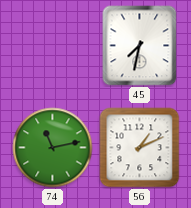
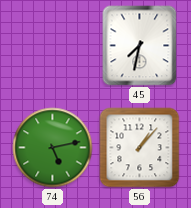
74: 11:13 -> 5:13 (53, 148)
56: 1:11 -> 1:07 (140, 148)
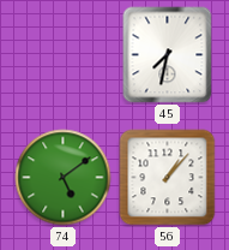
74: 5:13 -> 5:09 (64, 178)
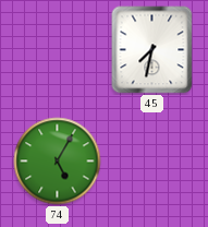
74: 5:09 -> 5:05 (58, 162)
56: 1:07 -> none (168, 178)
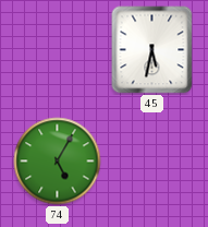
45: 7:32 -> 5:32 (152, 50)
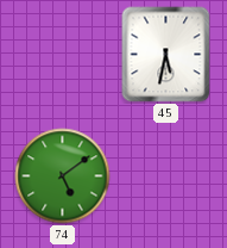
74: 5:05 -> 5:09 (63, 176)
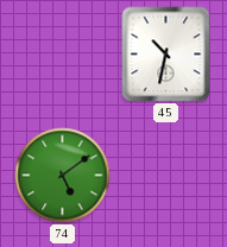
45: 5:32 -> 10:32 (166, 55)
